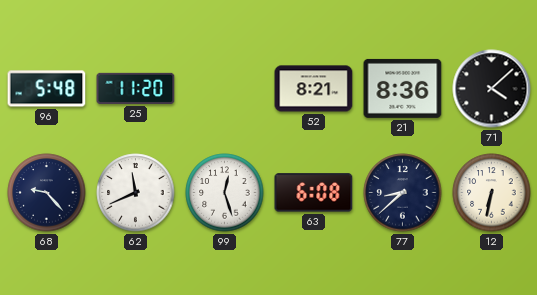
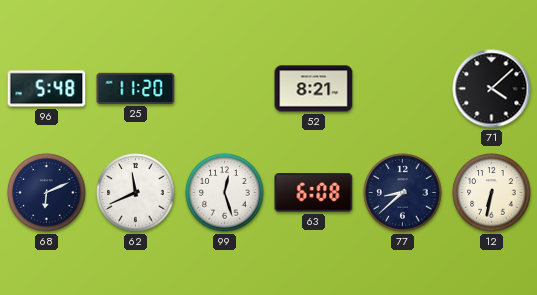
21: 8:36 -> none (403, 88)
68: 9:23 -> 6:11 (47, 193)
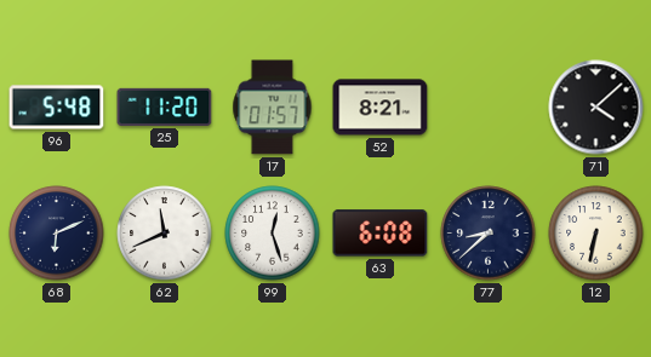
17: none -> 01:57 (273, 108)
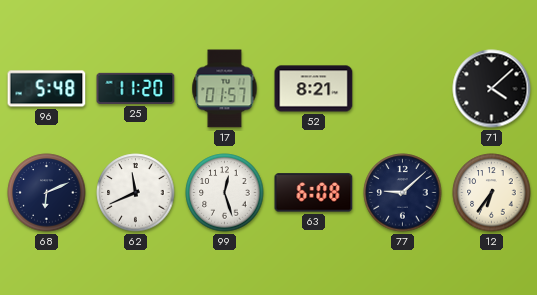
77: 8:38 -> 9:08 (403, 193)
12: 6:32 -> 6:36 (492, 193)
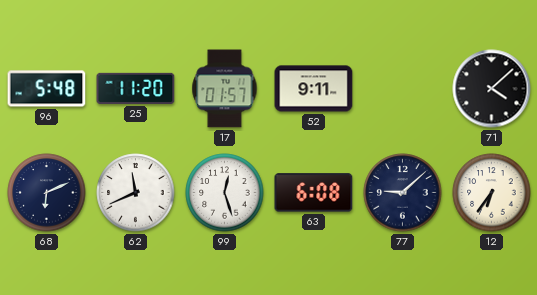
52: 8:21 -> 9:11 (314, 89)
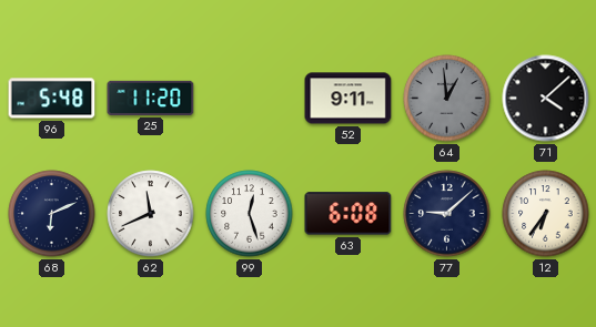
17: 01:57 -> none (225, 89)
64: none -> 12:59 (447, 99)
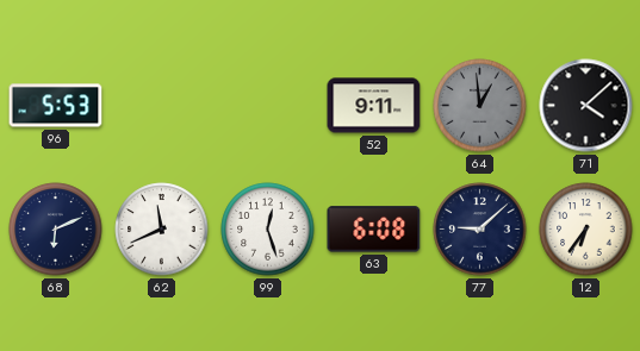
96: 5:48 -> 5:53 (56, 106)
25: 11:20 -> none (151, 98)
